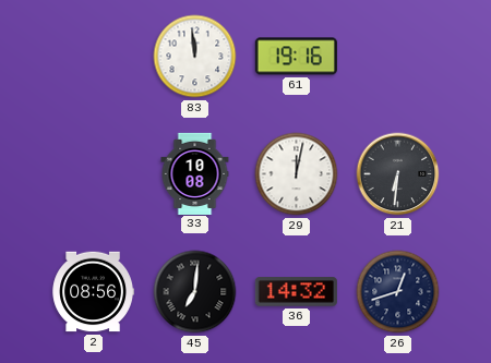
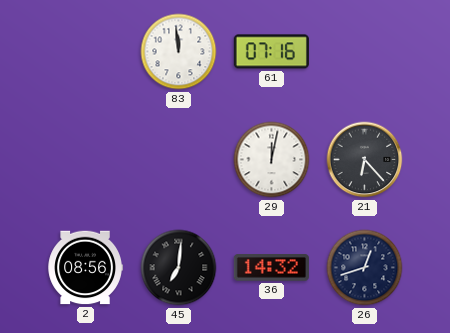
61: 19:16 -> 07:16 (271, 52)
33: 10:08 -> none (195, 173)
21: 6:31 -> 6:23 (365, 160)
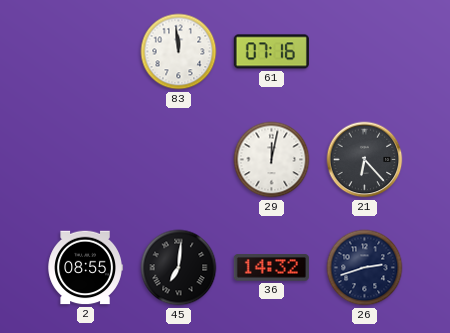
2: 08:56 -> 08:55 (85, 268)
26: 12:42 -> 2:42 (365, 268)
